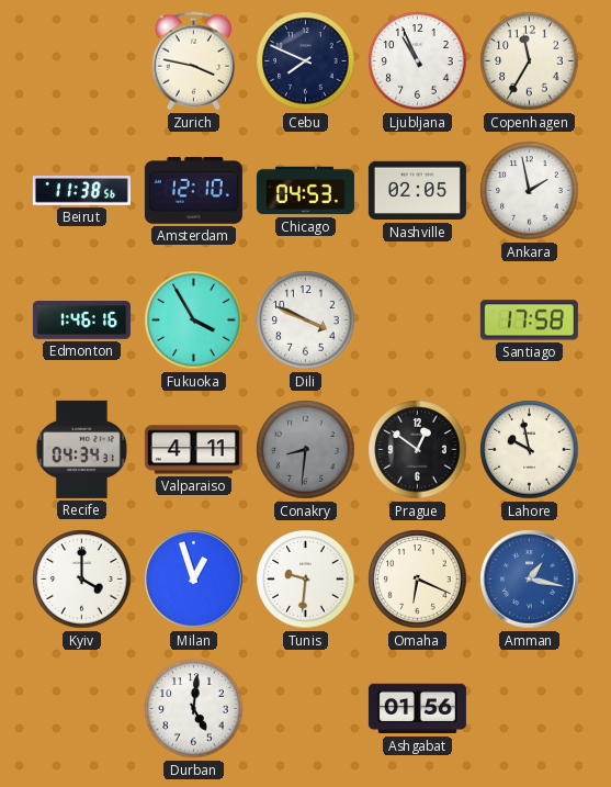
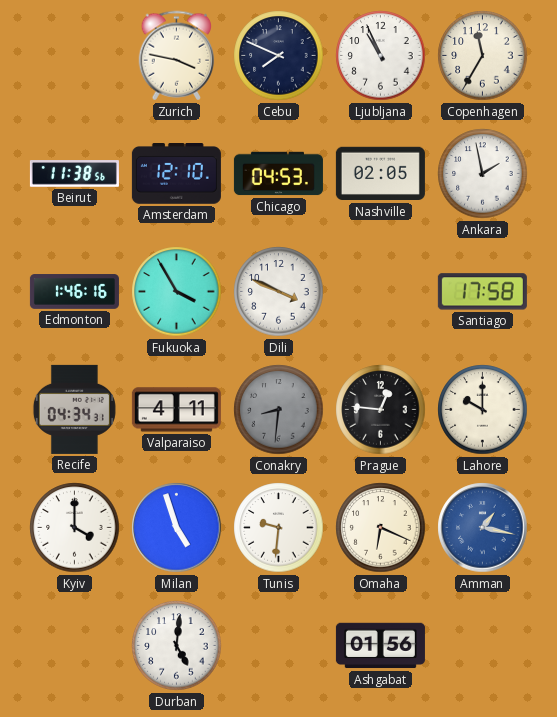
Prague: 12:51 -> 12:46 (381, 410)
Lahore: 9:58 -> 10:00 (483, 410)
Milan: 12:57 -> 4:57 (177, 528)
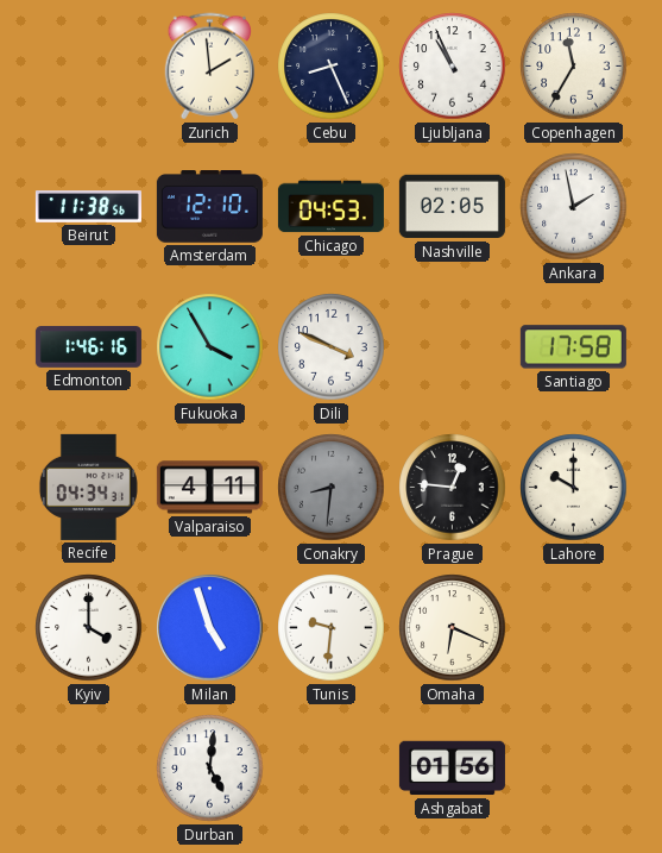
Zurich: 3:47 -> 1:59 (210, 67)
Cebu: 7:49 -> 8:26 (332, 67)
Amman: 1:17 -> none (483, 528)
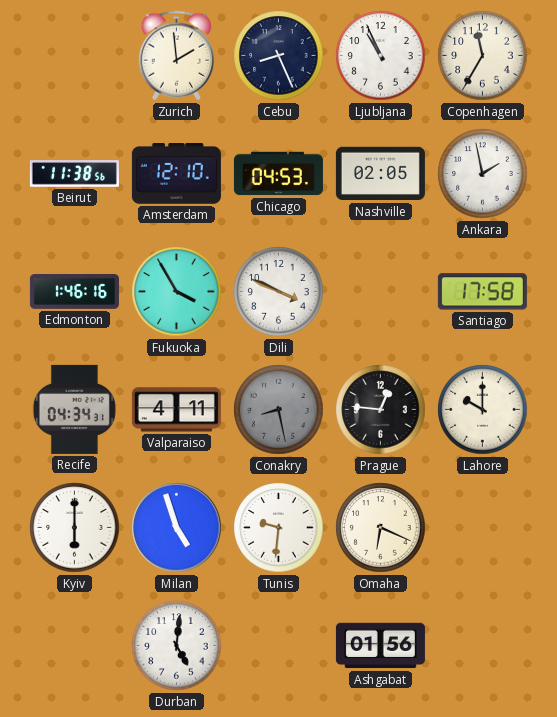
Conakry: 8:31 -> 8:28 (279, 410)
Kyiv: 4:00 -> 6:00 (75, 528)
